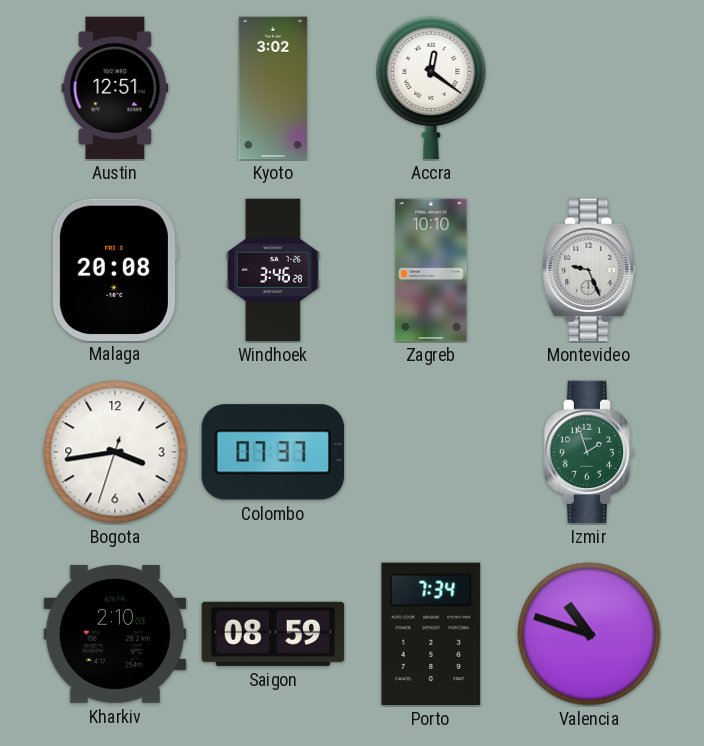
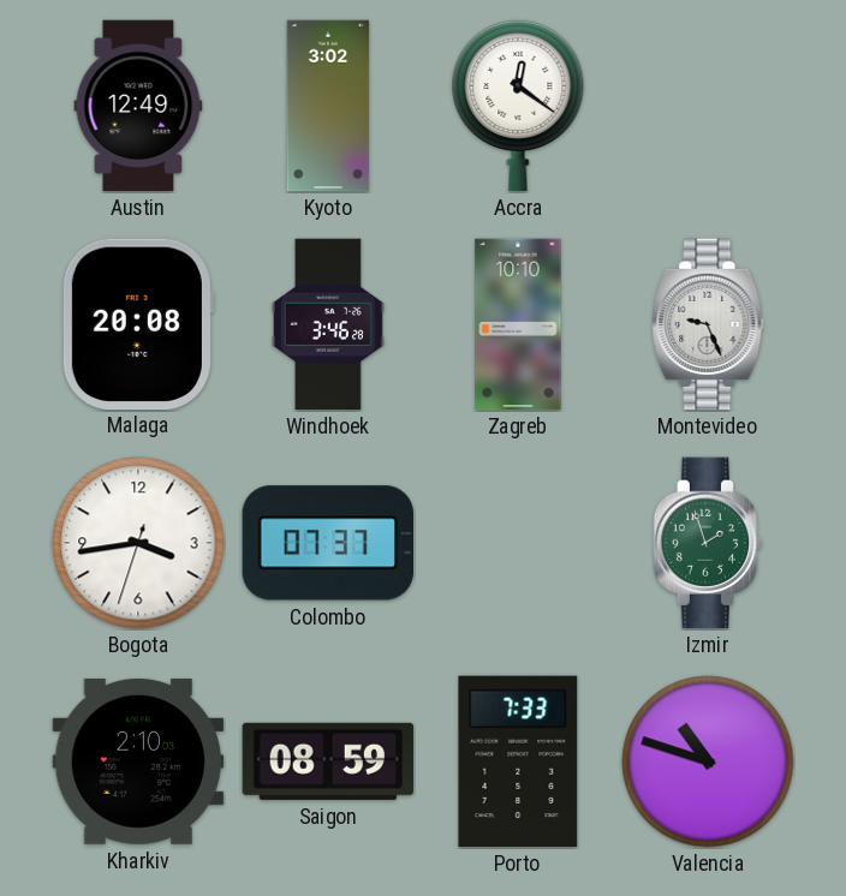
Austin: 12:51 -> 12:49 (138, 106)
Porto: 7:34 -> 7:33 (518, 761)
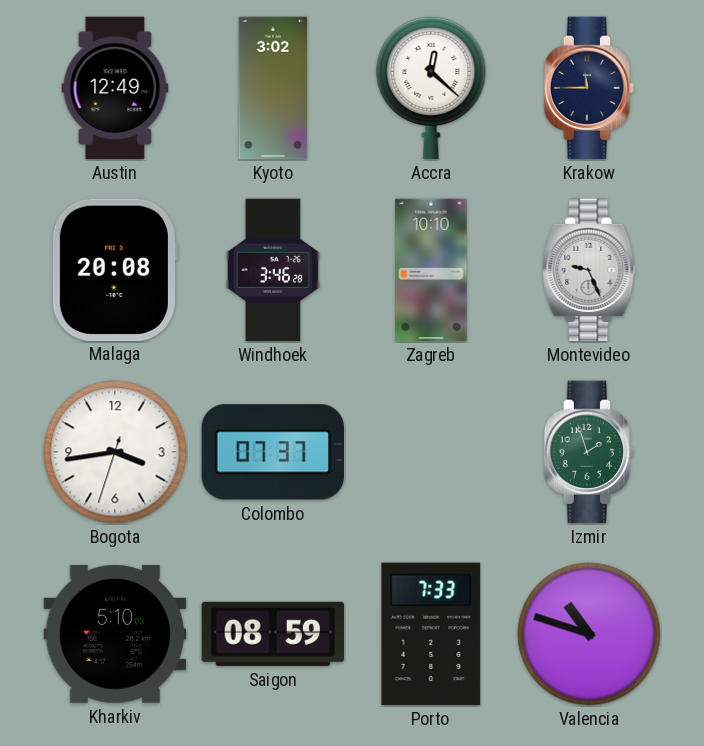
Accra: 12:21 -> 12:22 (431, 88)
Krakow: none -> 11:45 (589, 88)
Kharkiv: 2:10 -> 5:10 (115, 634)
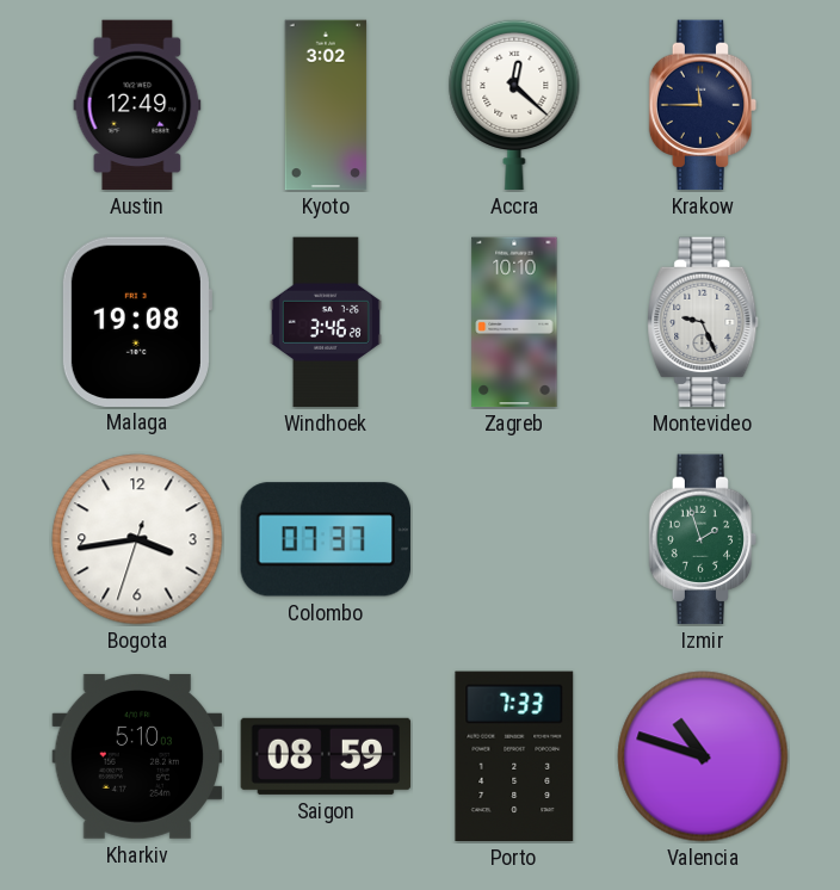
Malaga: 20:08 -> 19:08 (136, 321)
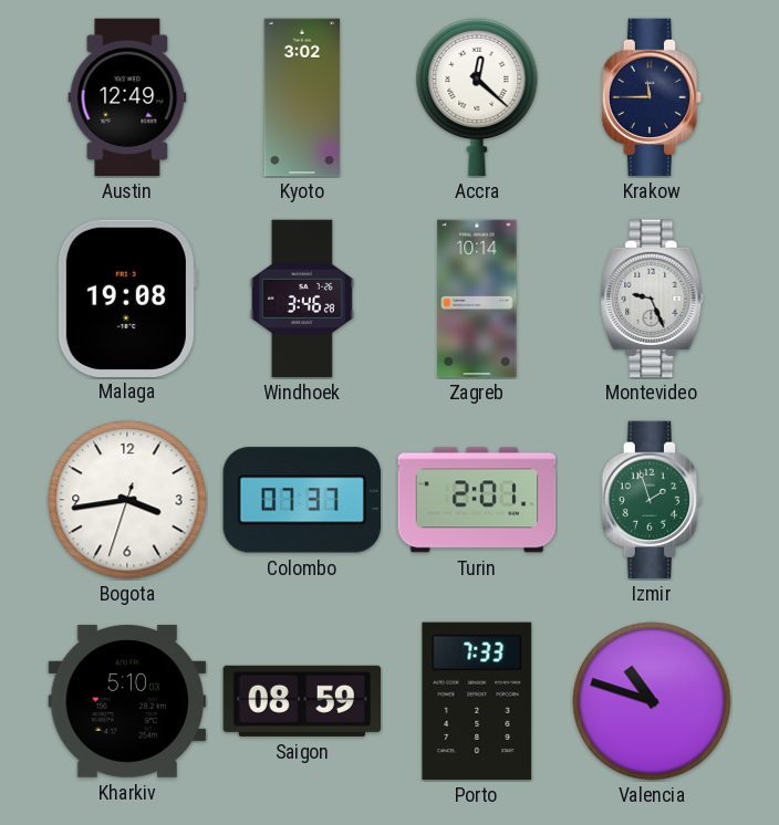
Zagreb: 10:10 -> 10:14 (477, 299)
Turin: none -> 2:01 (477, 500)
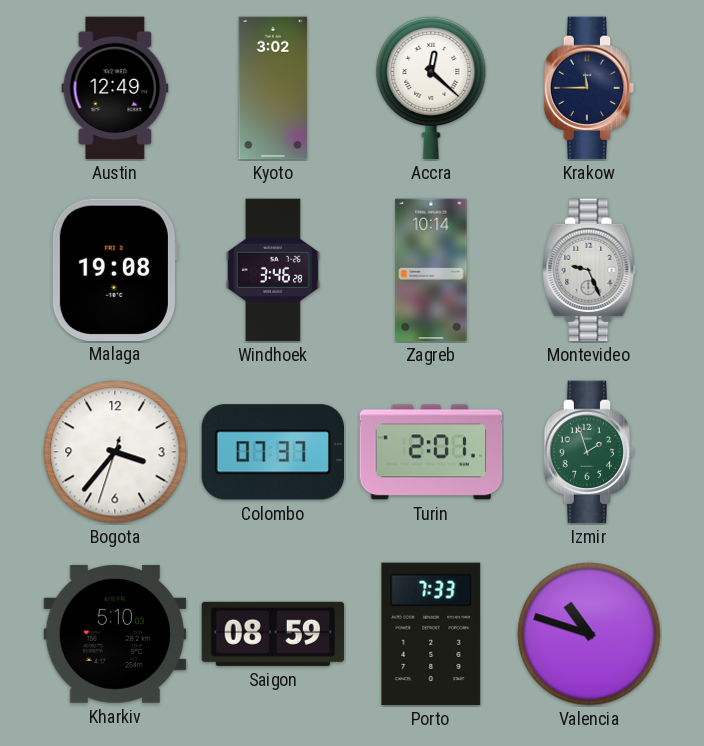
Bogota: 3:43 -> 3:36 (115, 452)
